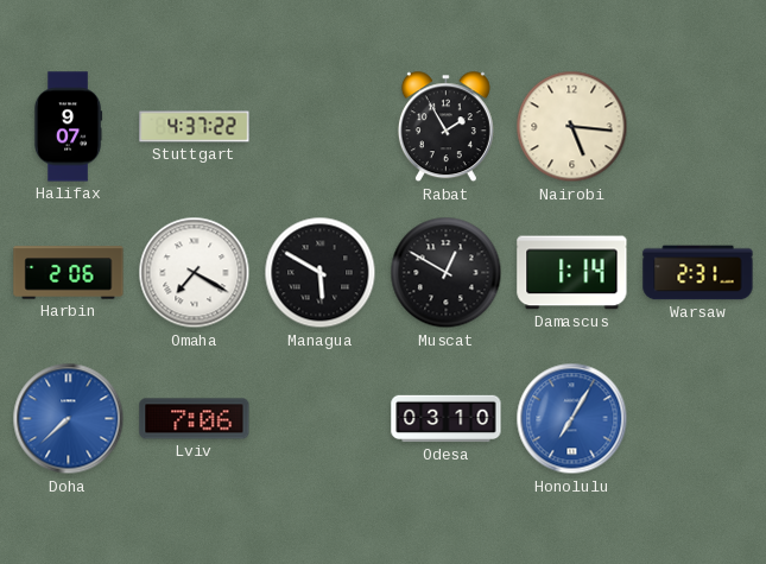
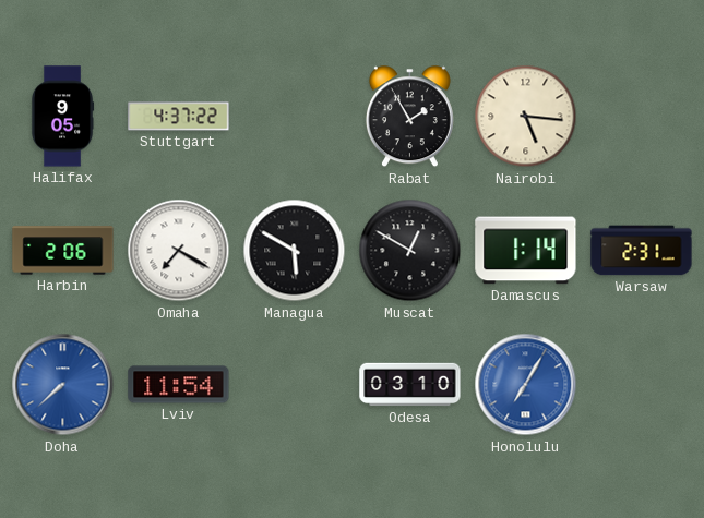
Halifax: 9:07 -> 9:05 (62, 117)
Lviv: 7:06 -> 11:54 (179, 385)
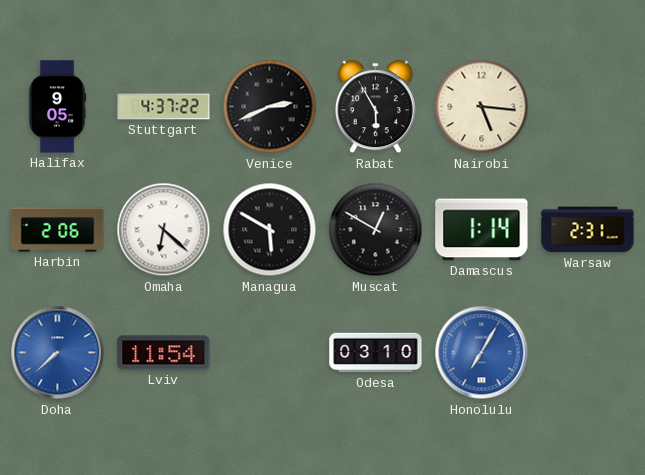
Venice: none -> 2:41 (270, 107)
Rabat: 1:55 -> 5:55 (375, 107)
Omaha: 7:20 -> 6:22 (164, 230)
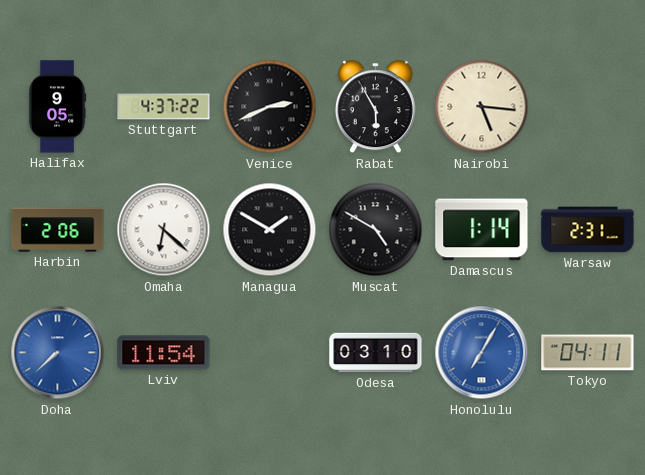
Managua: 5:50 -> 1:50 (270, 230)
Muscat: 12:50 -> 4:50 (376, 230)
Tokyo: none -> 04:11 (588, 353)
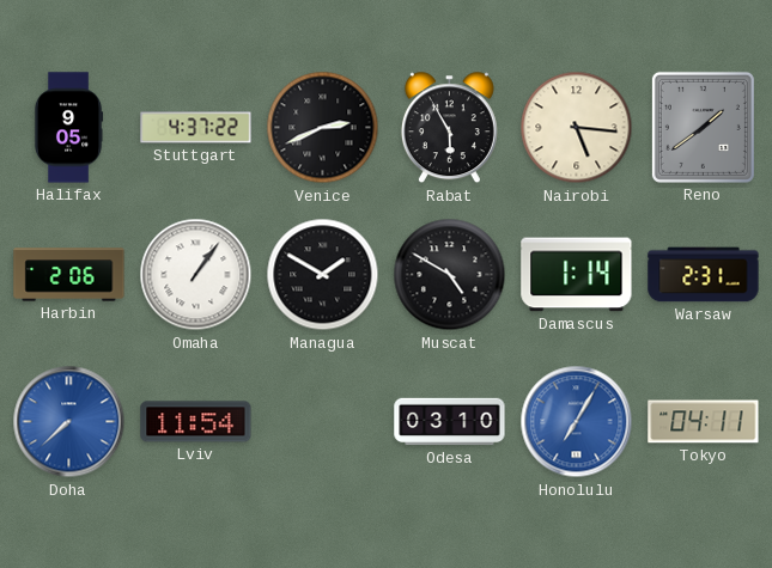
Reno: none -> 1:39 (703, 127)
Omaha: 6:22 -> 1:06 (196, 275)
